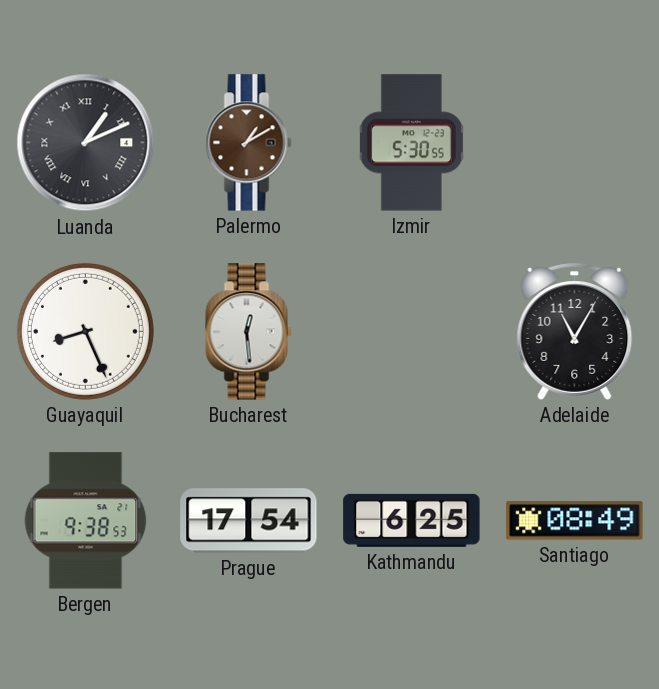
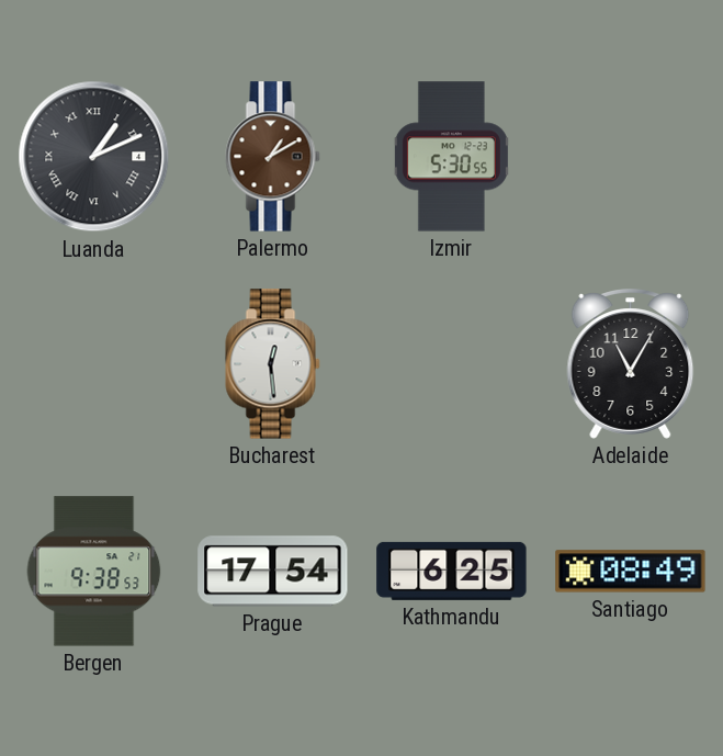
Guayaquil: 8:26 -> none (85, 331)
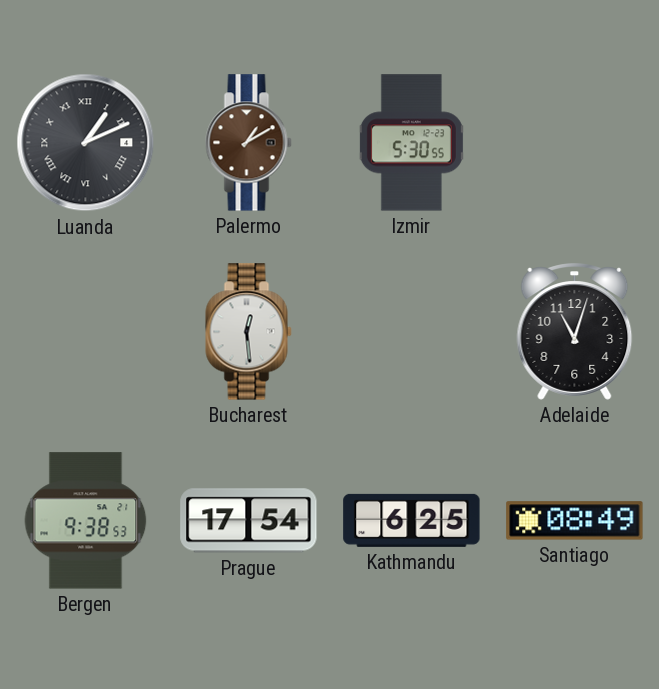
Adelaide: 11:05 -> 11:03 (575, 332)
